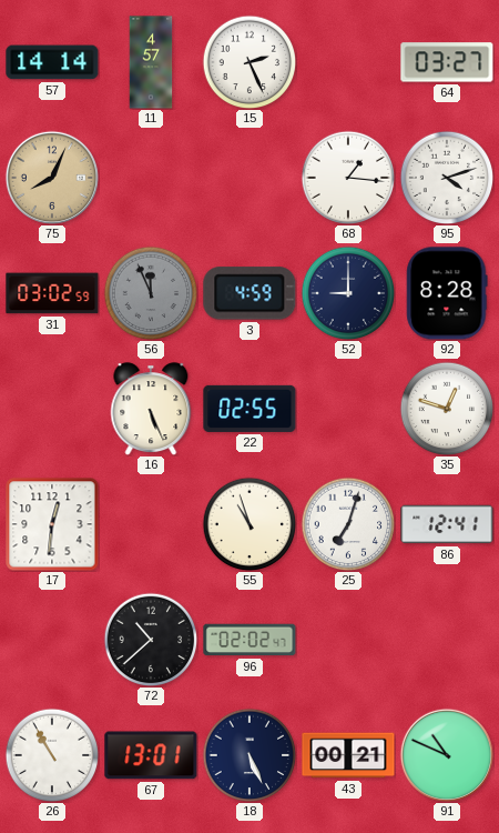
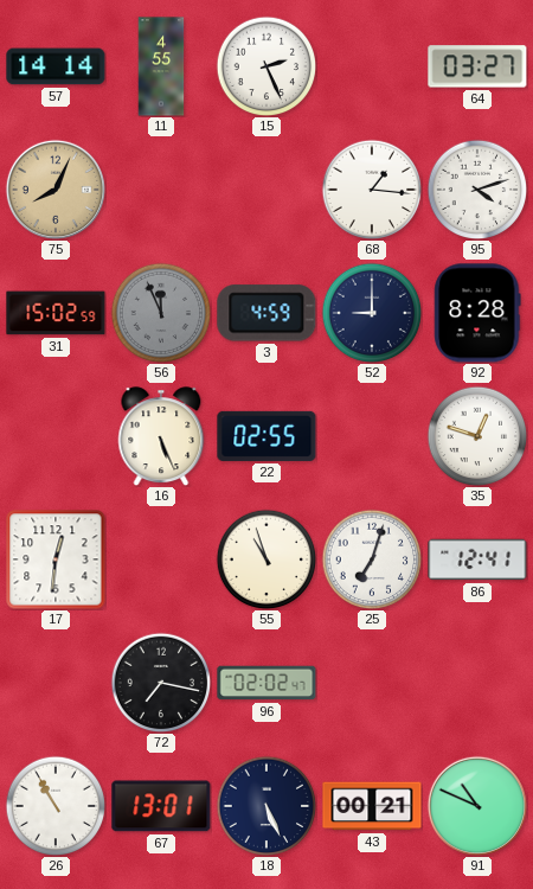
11: 4:57 -> 4:55 (161, 66)
31: 03:02 -> 15:02 (56, 313)
72: 10:38 -> 7:17 (161, 683)
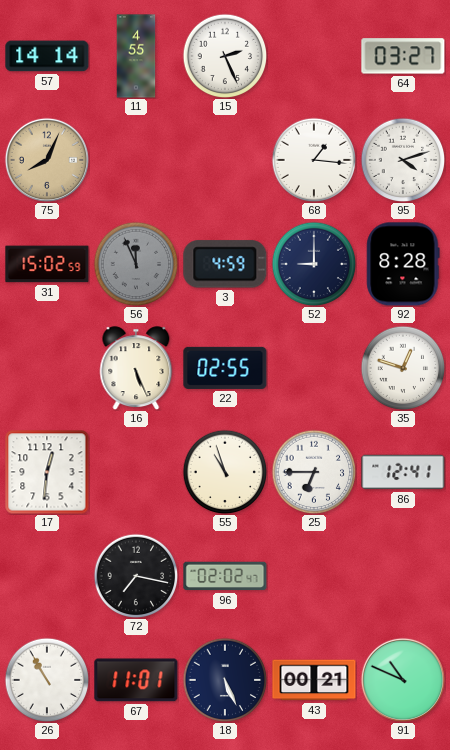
25: 7:03 -> 6:45 (314, 472)
67: 13:01 -> 11:01 (136, 680)
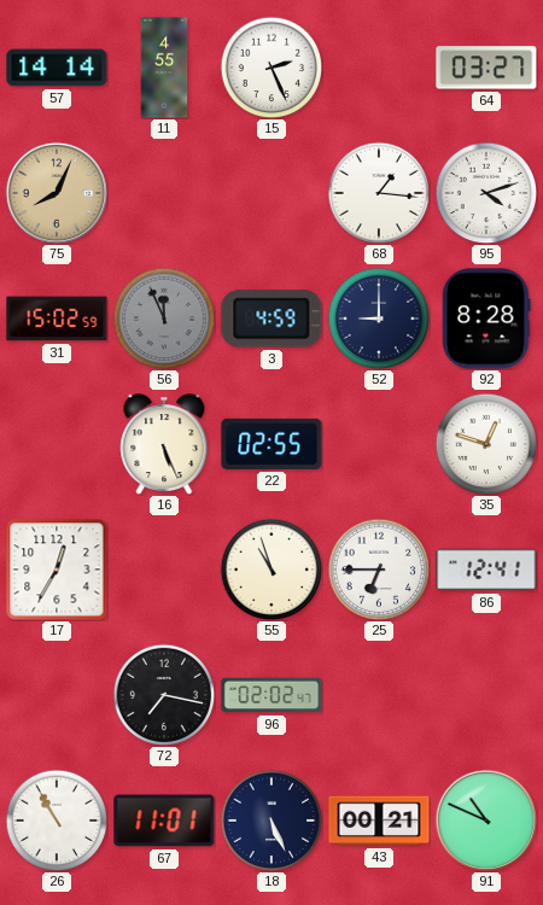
17: 12:31 -> 12:35 (57, 570)
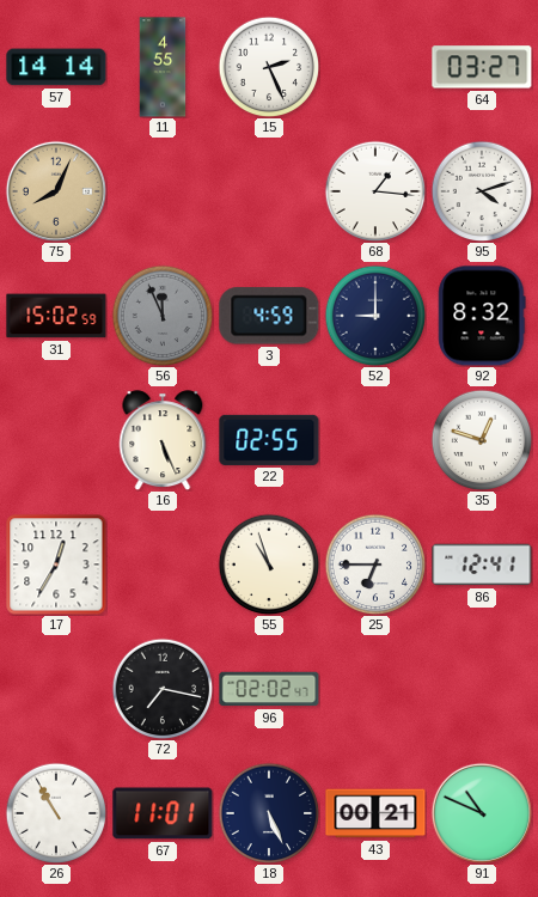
92: 8:28 -> 8:32 (482, 316)
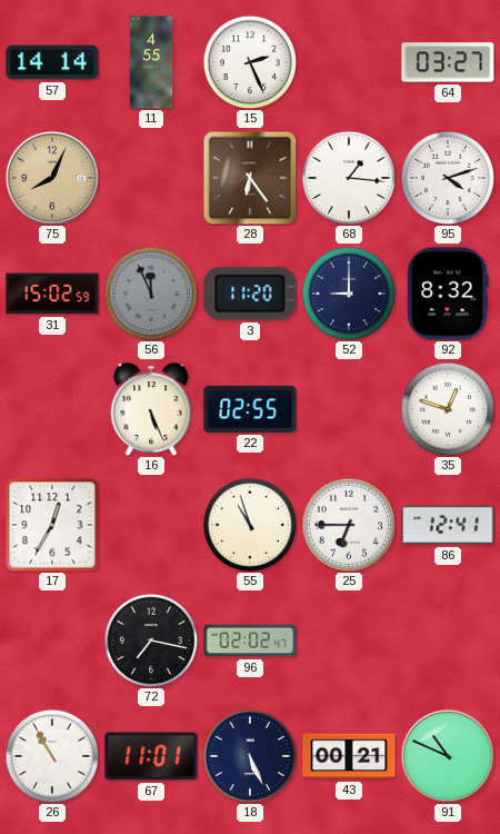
28: none -> 6:24 (250, 178)
3: 4:59 -> 11:20 (250, 294)
